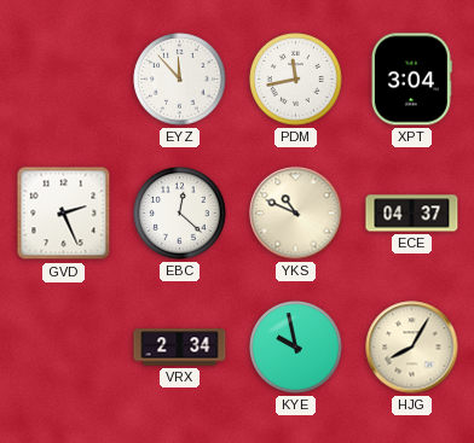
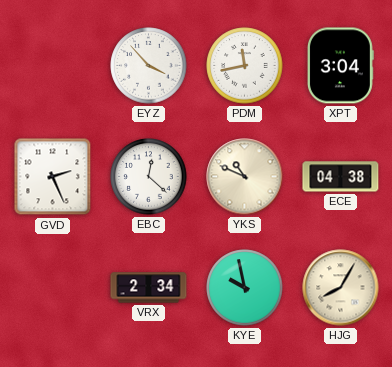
EYZ: 11:53 -> 3:53 (149, 66)
ECE: 04:37 -> 04:38 (341, 177)
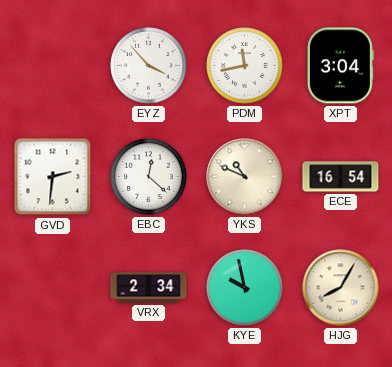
GVD: 2:26 -> 2:31 (53, 177)
ECE: 04:38 -> 16:54 (341, 177)
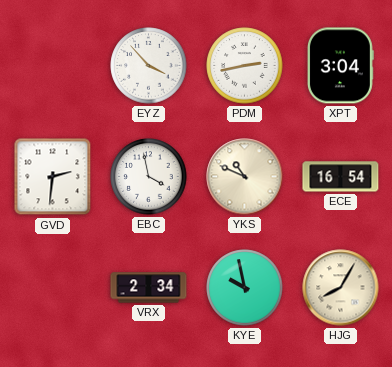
PDM: 11:43 -> 2:43 (245, 66)
EBC: 12:22 -> 3:58 (149, 177)
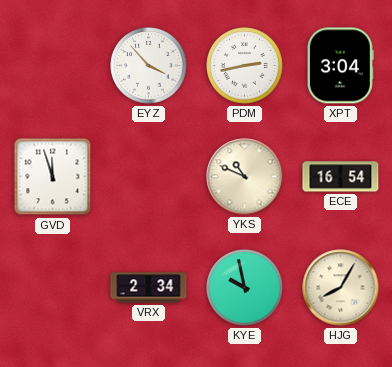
GVD: 2:31 -> 11:57 (53, 177)
EBC: 3:58 -> none (149, 177)
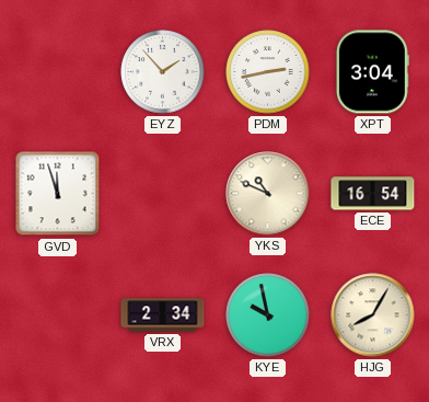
EYZ: 3:53 -> 1:53 (163, 72)
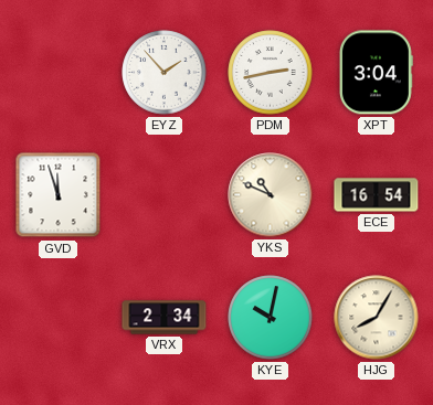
KYE: 9:58 -> 10:02 (271, 318)
